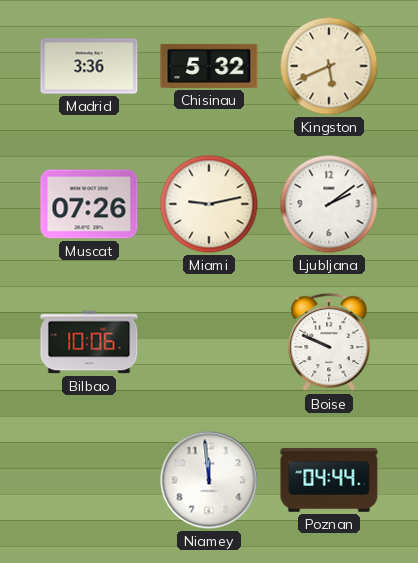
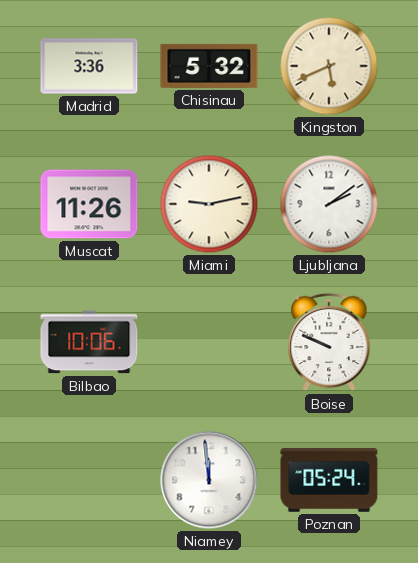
Muscat: 07:26 -> 11:26 (89, 204)
Poznan: 04:44 -> 05:24 (329, 480)
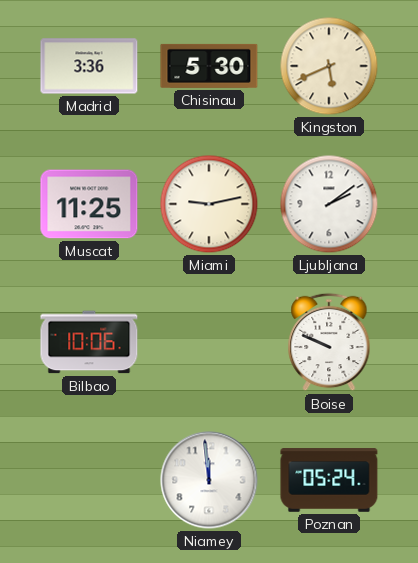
Chisinau: 5:32 -> 5:30 (209, 66)
Muscat: 11:26 -> 11:25 (89, 204)
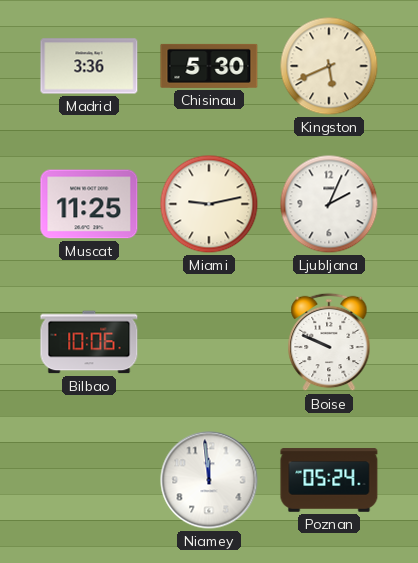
Ljubljana: 2:09 -> 2:04 (329, 204)
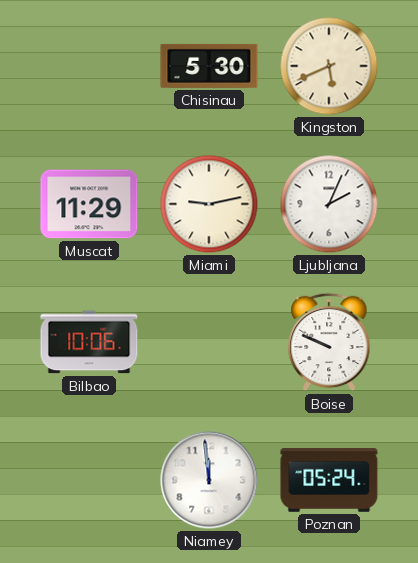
Madrid: 3:36 -> none (89, 66)
Muscat: 11:25 -> 11:29 (89, 204)
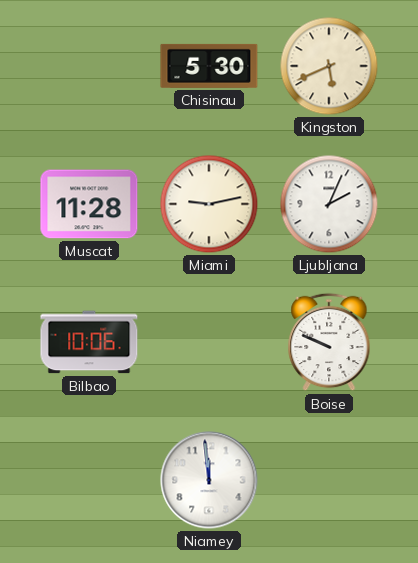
Muscat: 11:29 -> 11:28 (89, 204)
Poznan: 05:24 -> none (329, 480)
